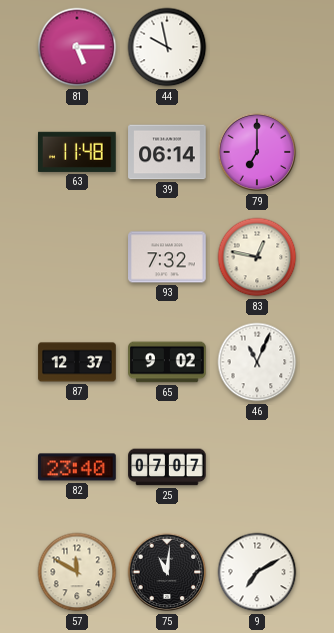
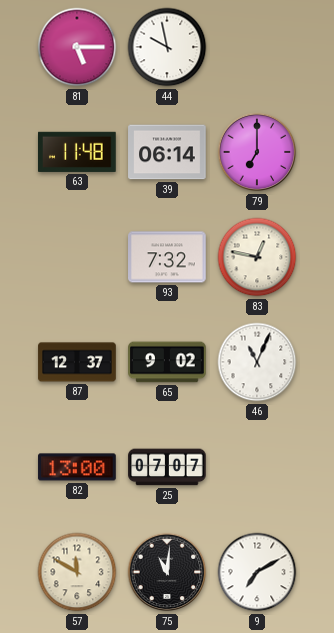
82: 23:40 -> 13:00 (77, 467)
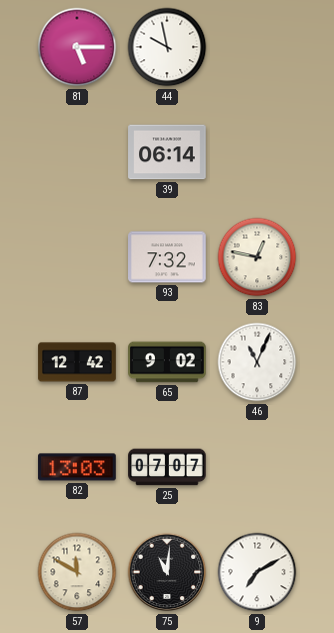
63: 11:48 -> none (78, 152)
79: 7:00 -> none (257, 152)
87: 12:37 -> 12:42 (77, 362)
82: 13:00 -> 13:03 (77, 467)
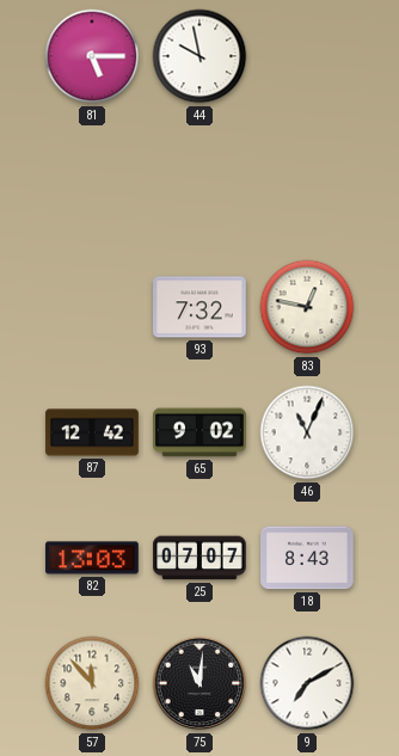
39: 06:14 -> none (167, 152)
18: none -> 8:43 (307, 558)
57: 11:50 -> 11:53 (92, 683)
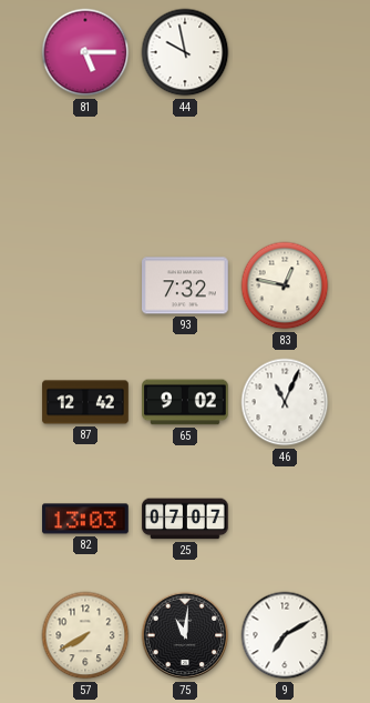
18: 8:43 -> none (307, 558)
57: 11:53 -> 7:40 (85, 635)
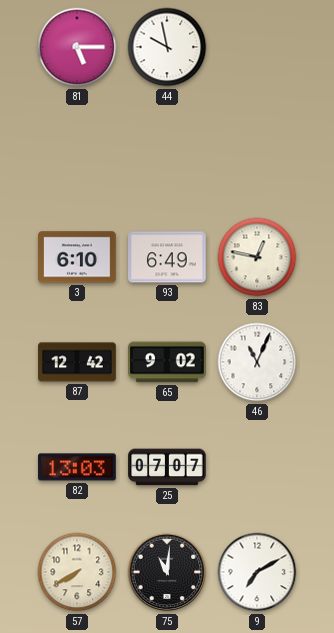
3: none -> 6:10 (77, 257)
93: 7:32 -> 6:49 (167, 257)
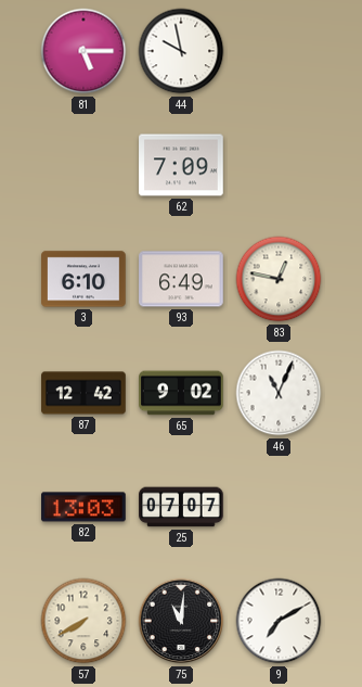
62: none -> 7:09 (181, 165)
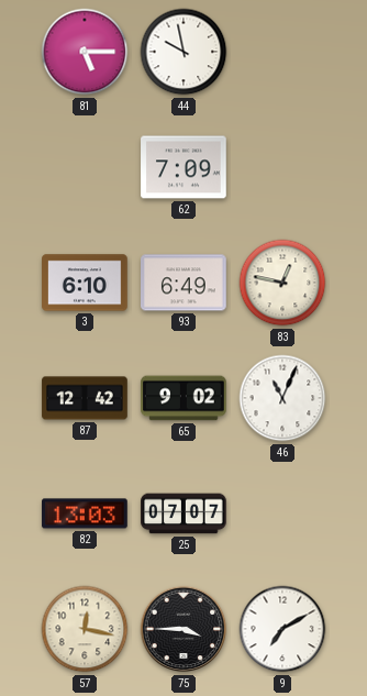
57: 7:40 -> 12:17 (85, 629)
75: 11:01 -> 3:45 (183, 629)
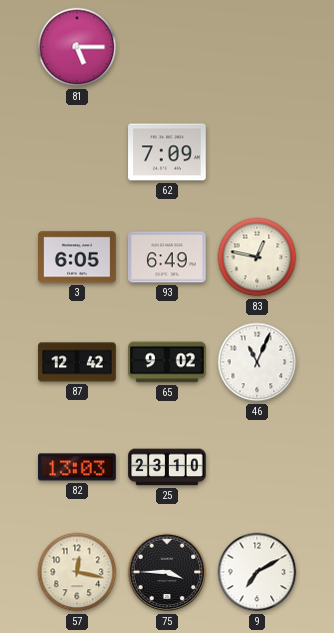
44: 9:58 -> none (183, 52)
3: 6:10 -> 6:05 (77, 257)
25: 07:07 -> 23:10 (167, 467)
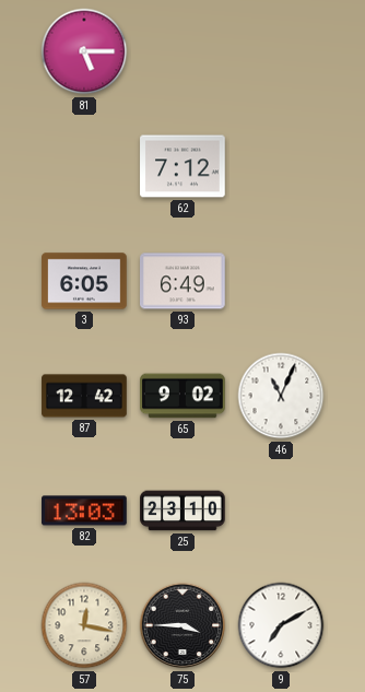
62: 7:09 -> 7:12 (182, 166)
83: 12:47 -> none (257, 257)
